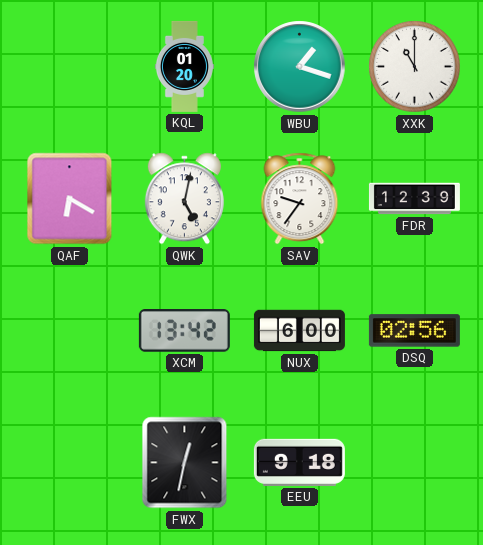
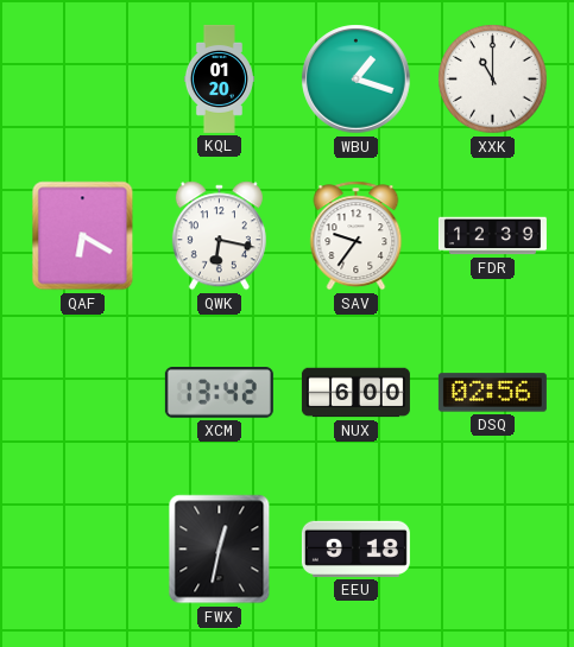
QWK: 5:02 -> 6:17 (219, 236)
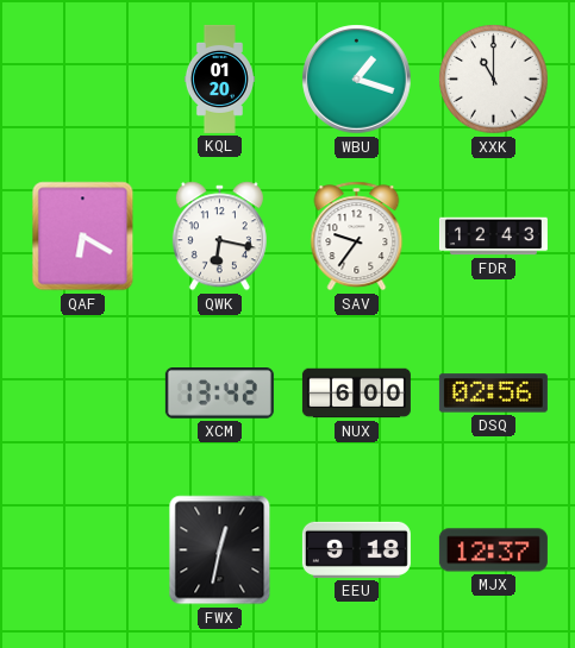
FDR: 12:39 -> 12:43 (493, 237)
MJX: none -> 12:37 (493, 551)
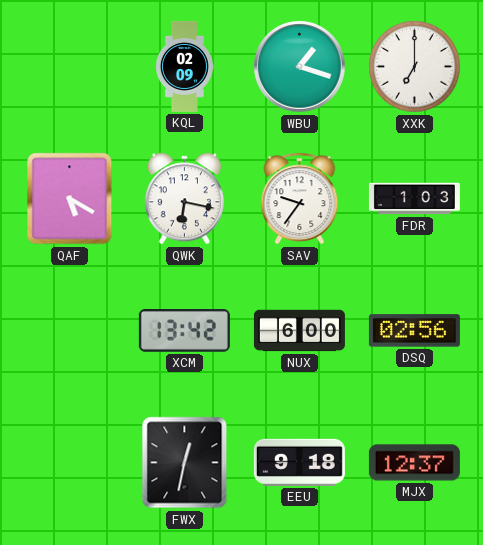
KQL: 01:20 -> 02:09 (184, 66)
XXK: 11:00 -> 7:00 (415, 67)
QAF: 6:20 -> 5:20 (70, 199)
FDR: 12:43 -> 1:03 (414, 199)
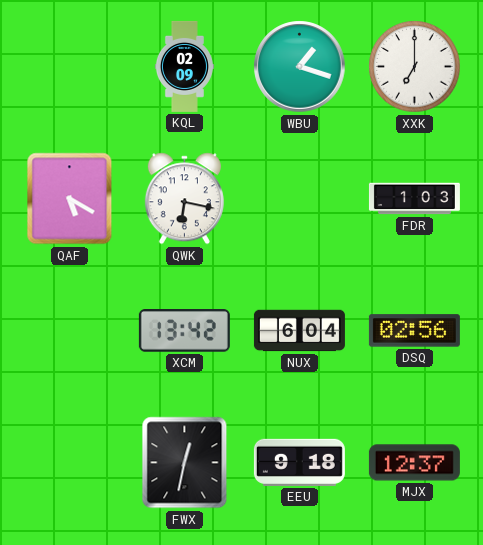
SAV: 9:36 -> none (300, 199)
NUX: 6:00 -> 6:04 (299, 331)
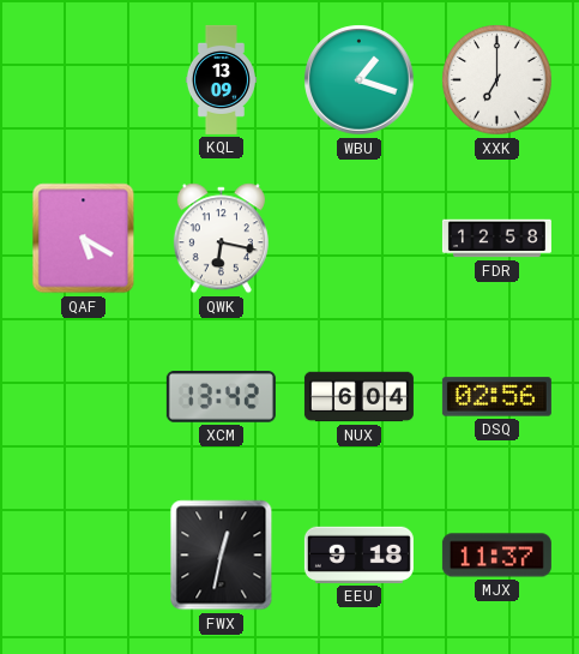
KQL: 02:09 -> 13:09 (221, 79)
FDR: 1:03 -> 12:58 (496, 239)
MJX: 12:37 -> 11:37 (496, 556)
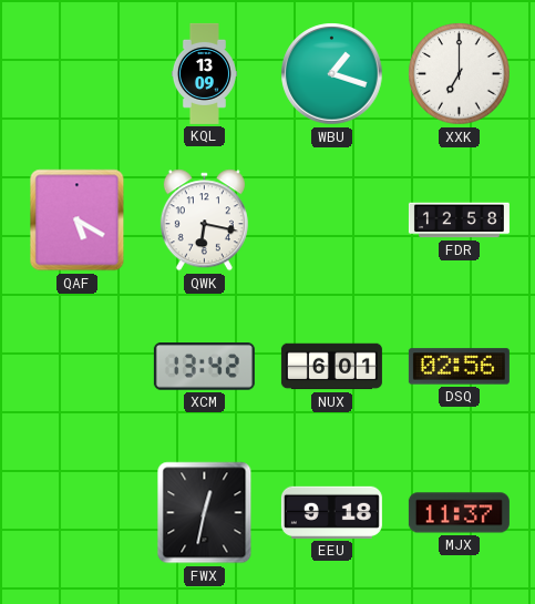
NUX: 6:04 -> 6:01 (331, 367)
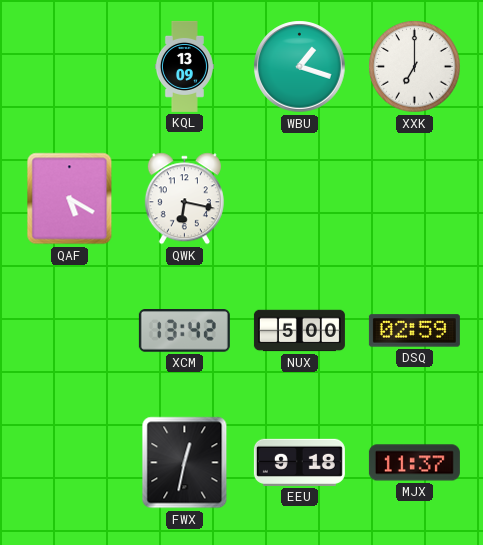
FDR: 12:58 -> none (459, 221)
NUX: 6:01 -> 5:00 (299, 331)
DSQ: 02:56 -> 02:59 (414, 331)
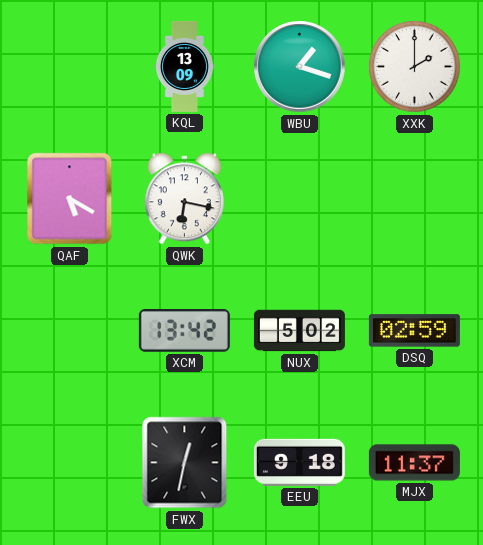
XXK: 7:00 -> 2:00 (415, 67)
NUX: 5:00 -> 5:02 (299, 331)
